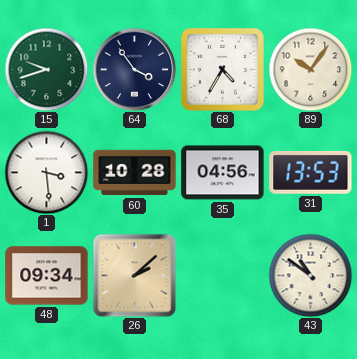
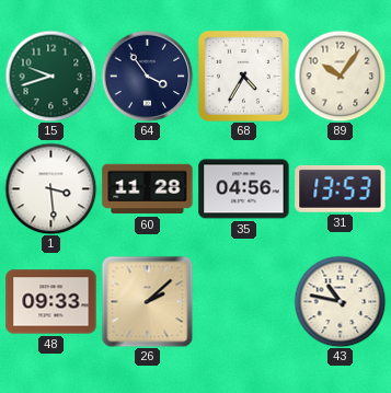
60: 10:28 -> 11:28 (148, 189)
48: 09:34 -> 09:33 (51, 302)
43: 10:51 -> 10:47 (340, 301)
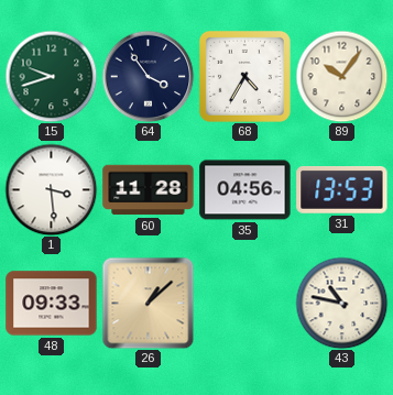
26: 2:08 -> 1:08 (148, 303)
